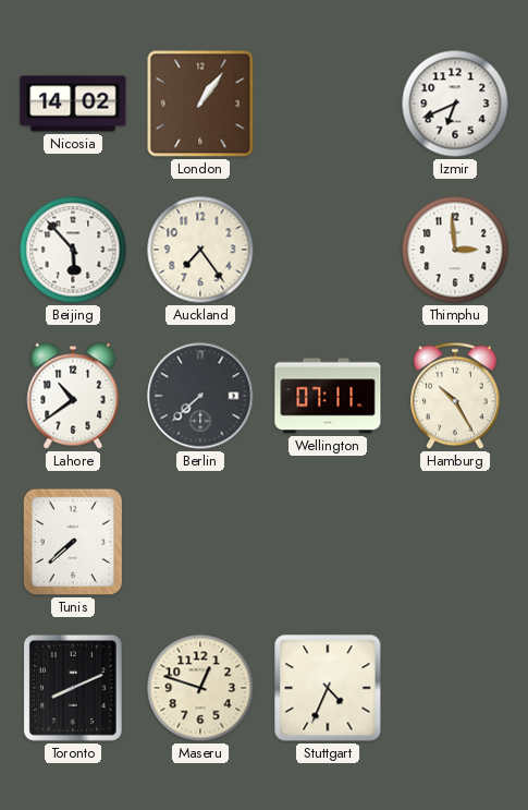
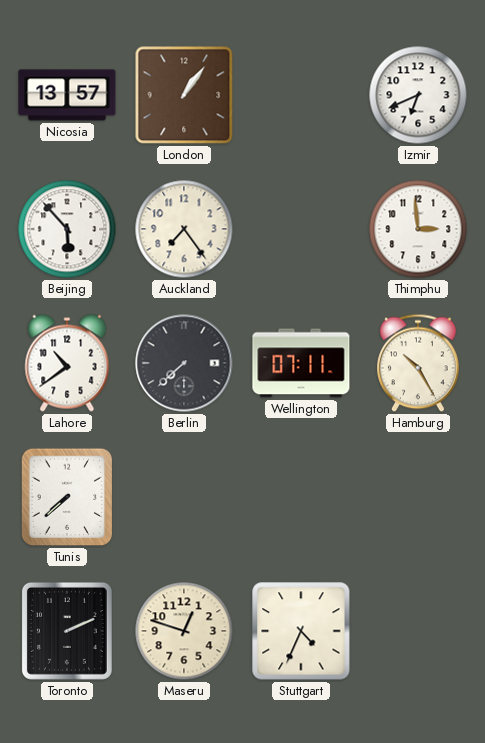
Nicosia: 14:02 -> 13:57 (67, 95)
Toronto: 8:11 -> 2:11 (67, 631)
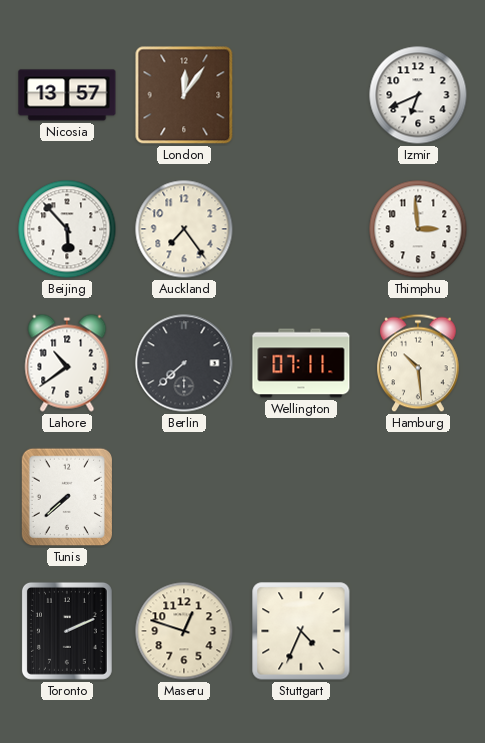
London: 1:06 -> 12:06 (184, 95)
Hamburg: 10:25 -> 10:29 (419, 363)
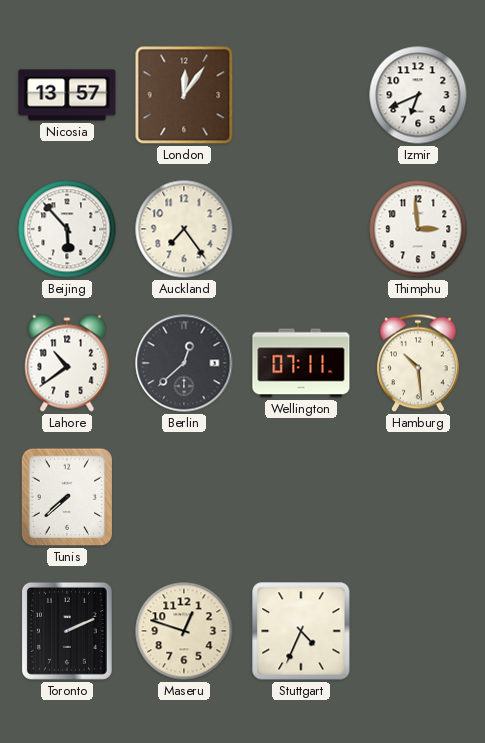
Berlin: 7:38 -> 12:38 (184, 363)
